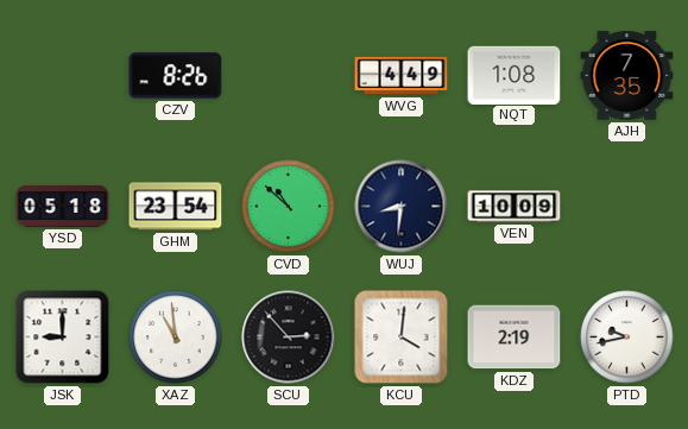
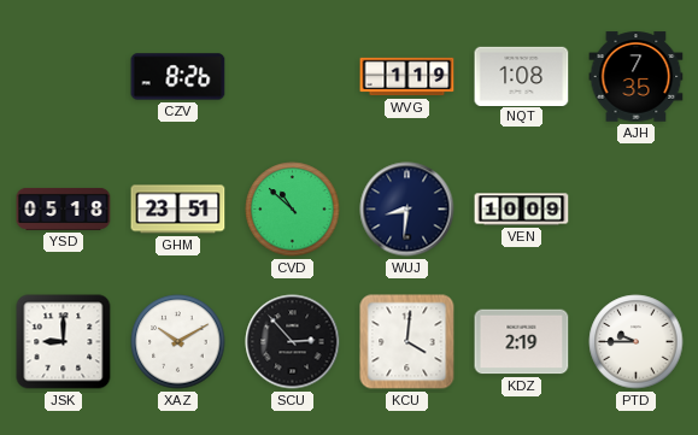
WVG: 4:49 -> 1:19 (407, 77)
GHM: 23:54 -> 23:51 (178, 210)
XAZ: 10:59 -> 10:10 (178, 342)
PTD: 9:43 -> 9:45 (637, 342)
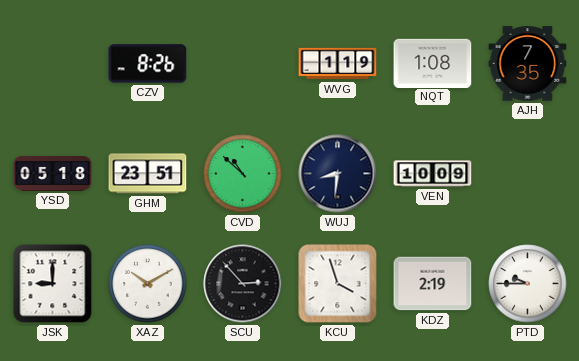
KCU: 4:01 -> 3:57 (338, 284)
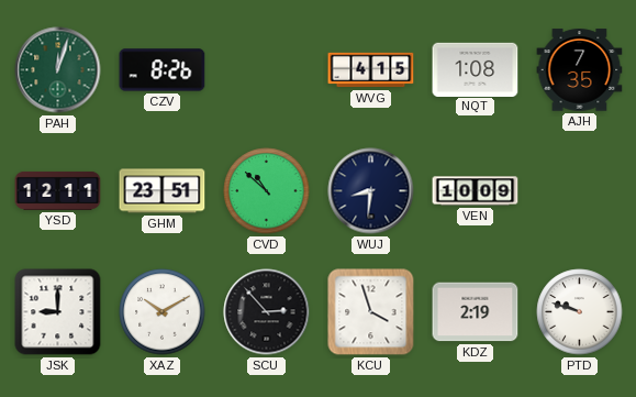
PAH: none -> 12:03 (58, 70)
WVG: 1:19 -> 4:15 (371, 70)
YSD: 05:18 -> 12:11 (58, 190)
PTD: 9:45 -> 9:48 (580, 312)
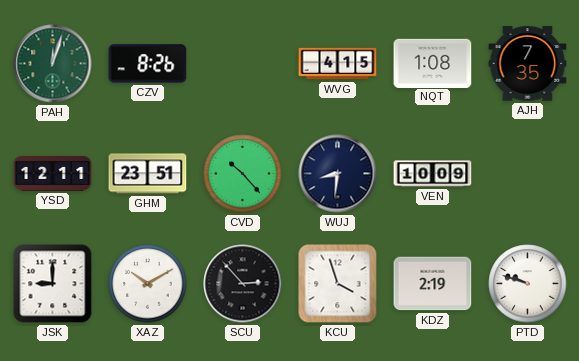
CVD: 10:52 -> 10:23 (243, 174)
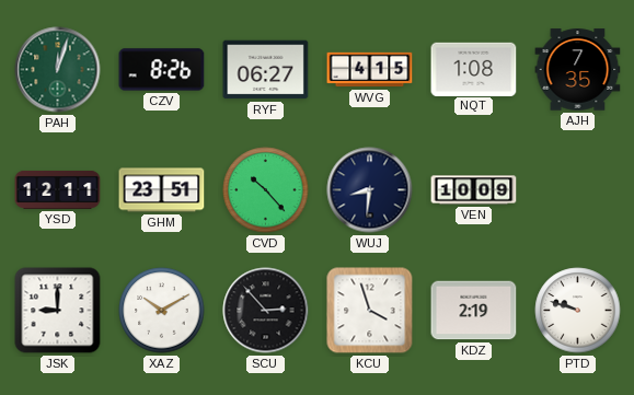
RYF: none -> 06:27 (266, 70)
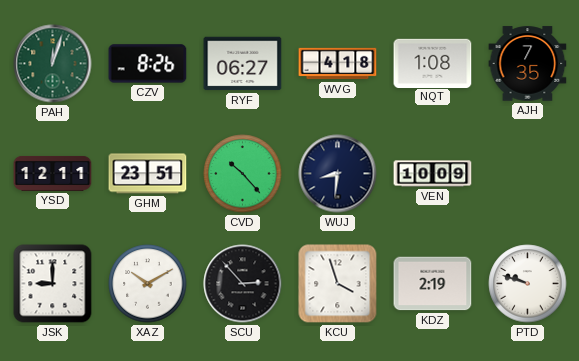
WVG: 4:15 -> 4:18 (338, 64)
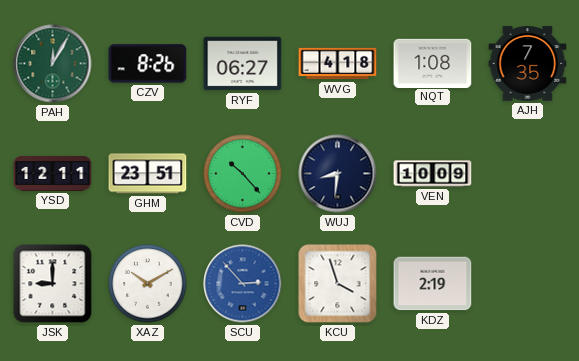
PAH: 12:03 -> 12:05 (53, 64)
SCU dial: black -> blue (243, 284)
PTD: 9:48 -> none (528, 284)
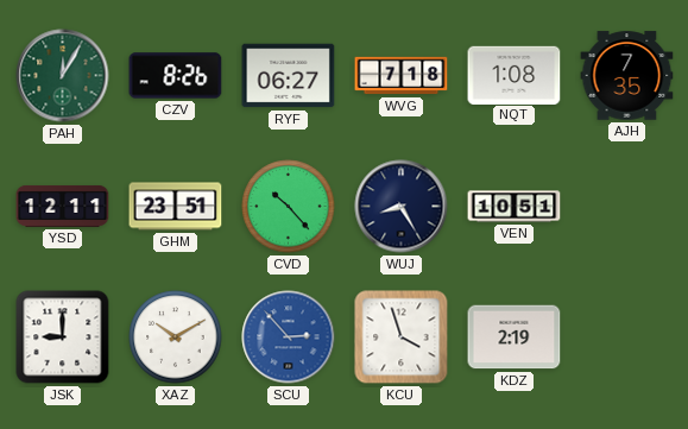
WVG: 4:18 -> 7:18 (402, 76)
WUJ: 8:31 -> 8:25 (402, 207)
VEN: 10:09 -> 10:51 (515, 207)
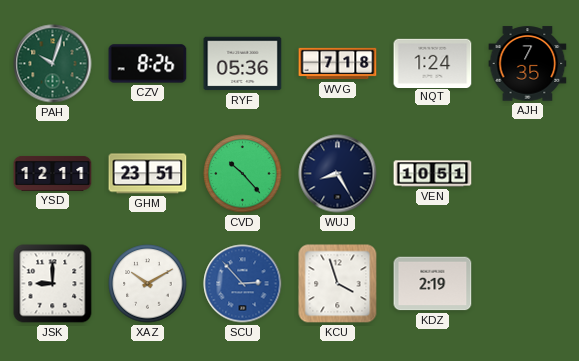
PAH: 12:05 -> 10:03 (53, 64)
RYF: 06:27 -> 05:36 (243, 64)
NQT: 1:08 -> 1:24 (433, 63)
